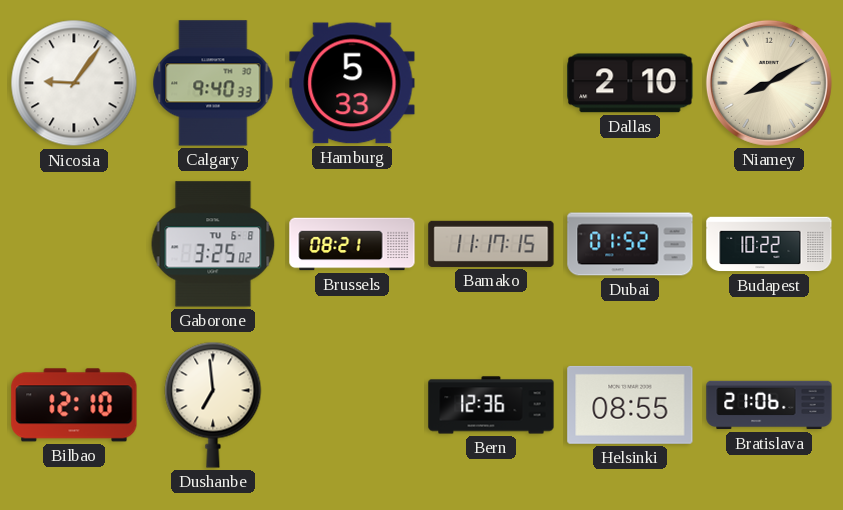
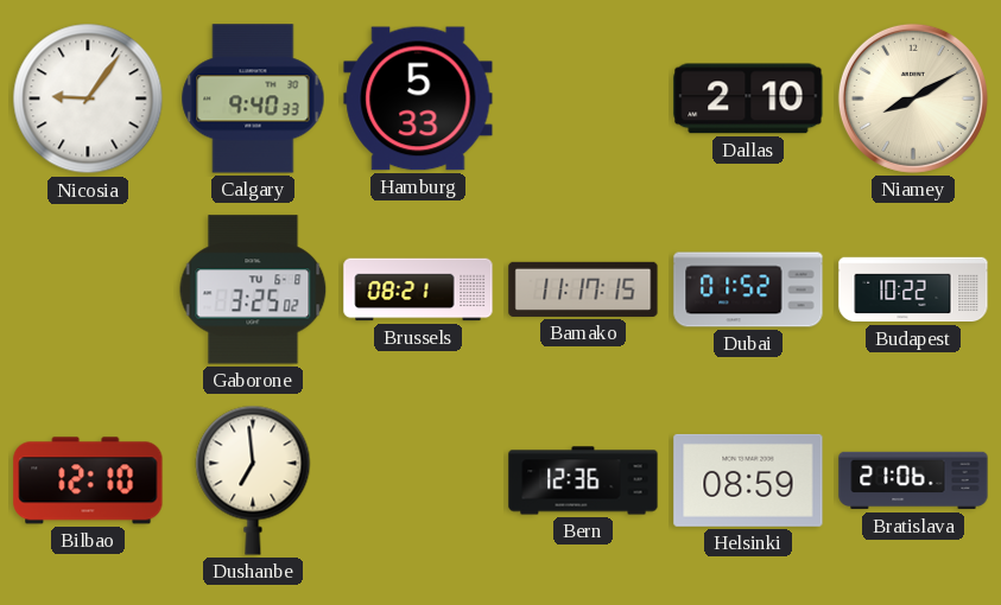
Helsinki: 08:55 -> 08:59 (748, 480)
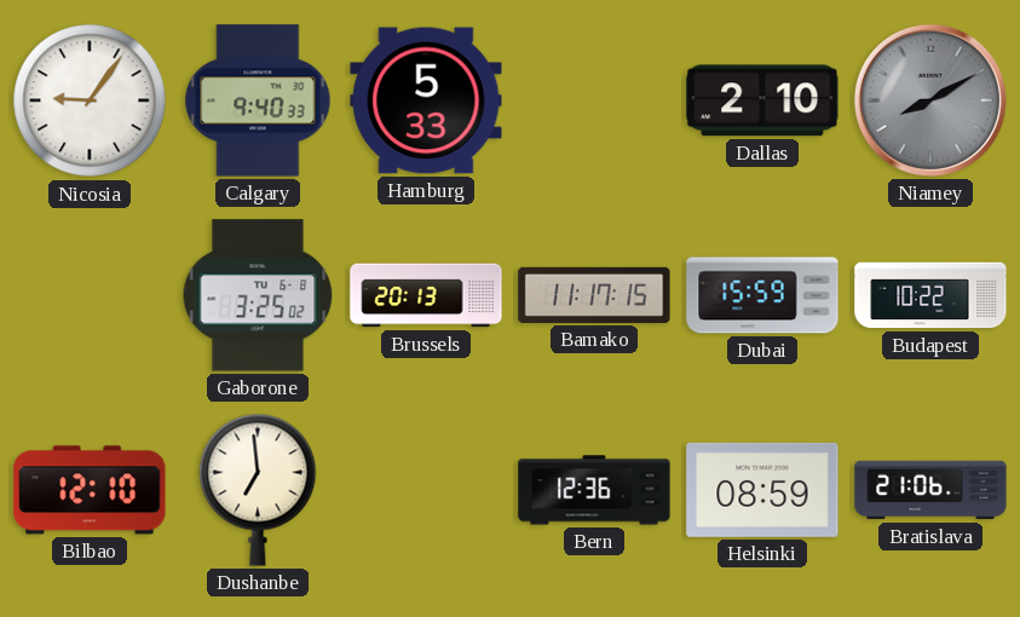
Niamey dial: cream -> grey (930, 100)
Brussels: 08:21 -> 20:13 (426, 295)
Dubai: 01:52 -> 15:59 (762, 295)
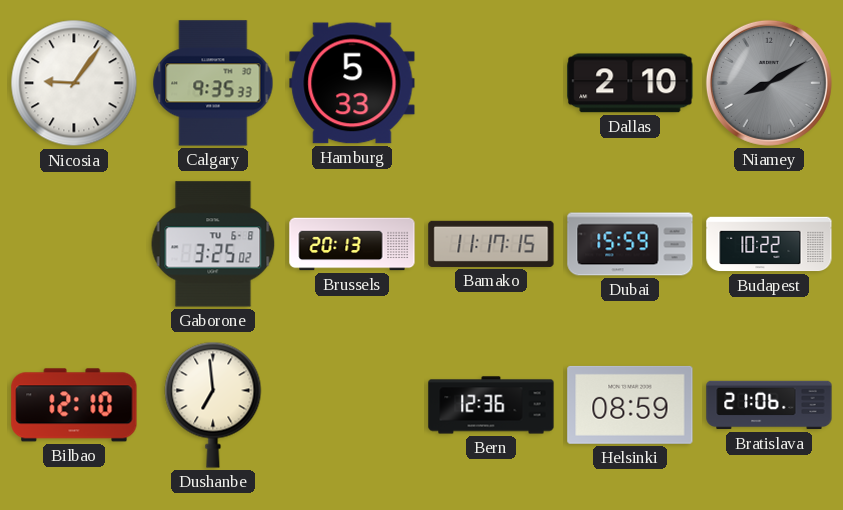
Calgary: 9:40 -> 9:35 (213, 83)
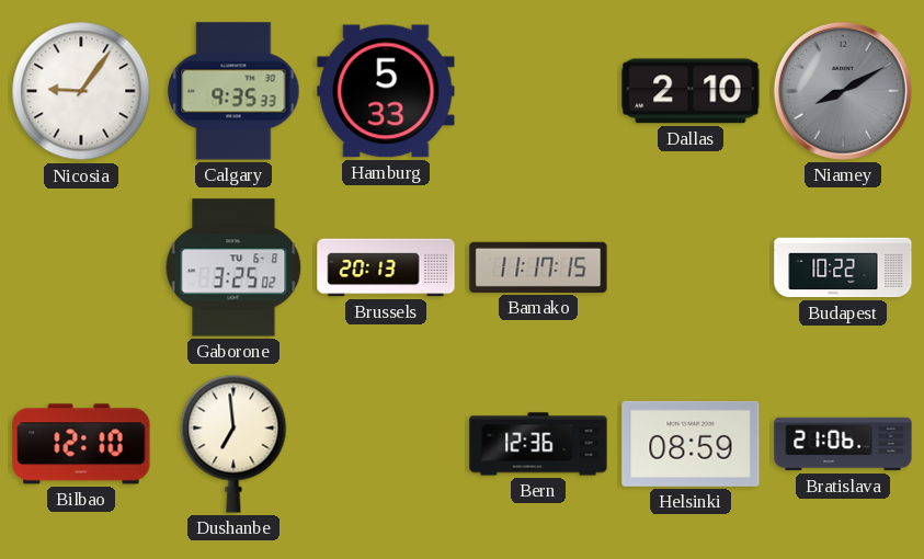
Dubai: 15:59 -> none (630, 244)
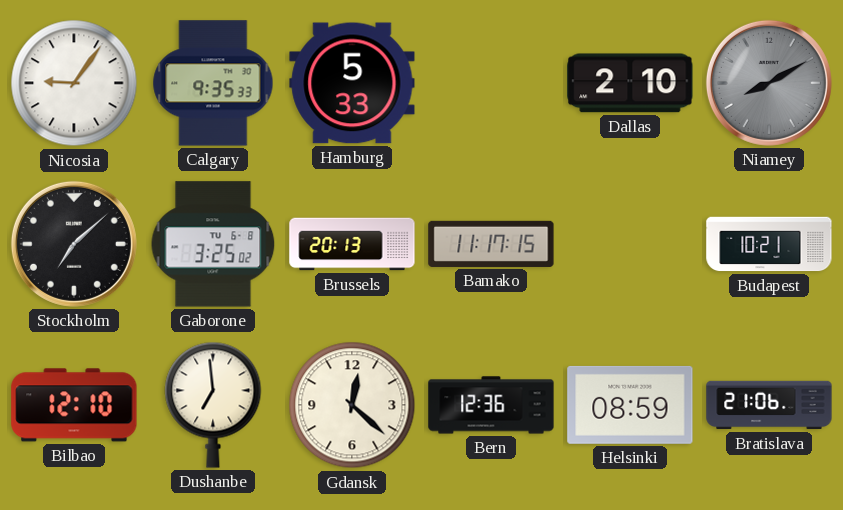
Stockholm: none -> 7:08 (74, 244)
Budapest: 10:22 -> 10:21 (769, 244)
Gdansk: none -> 12:22 (352, 405)
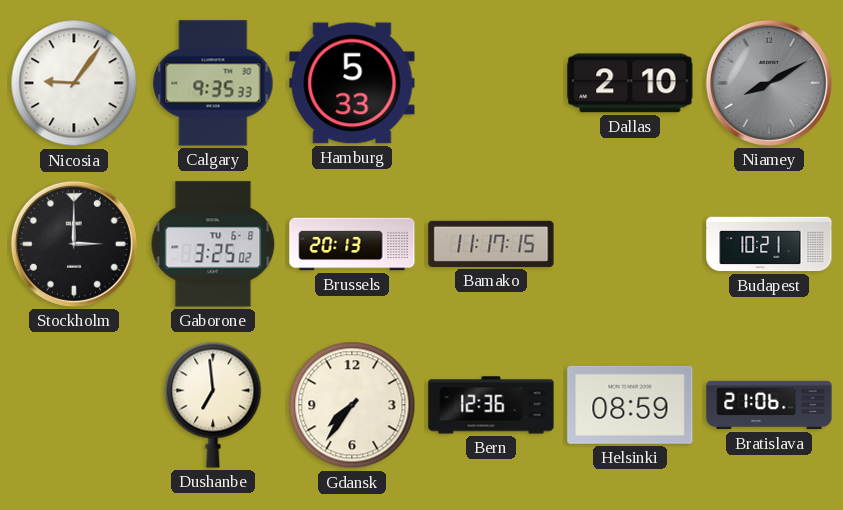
Stockholm: 7:08 -> 3:00 (74, 244)
Bilbao: 12:10 -> none (74, 405)
Gdansk: 12:22 -> 7:36 (352, 405)
